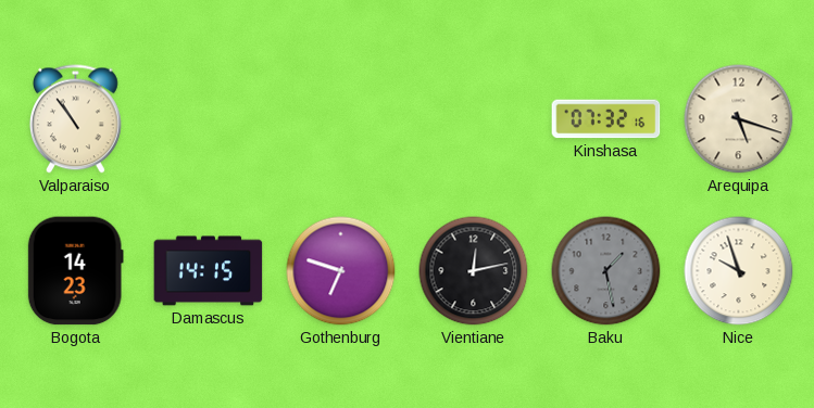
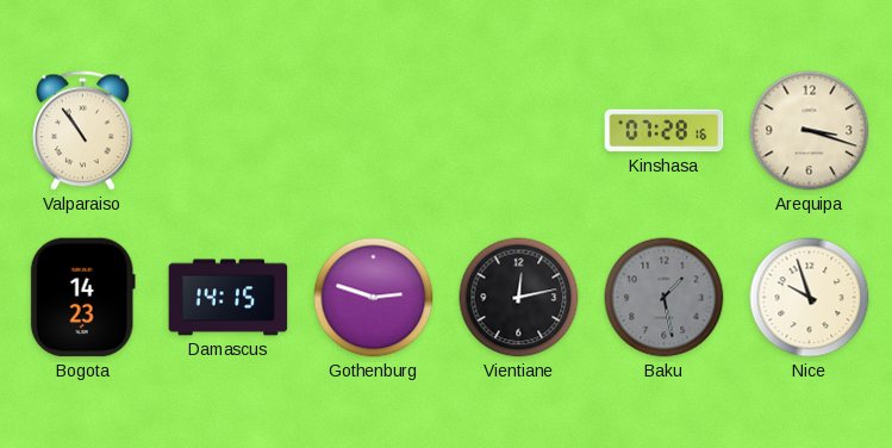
Kinshasa: 07:32 -> 07:28 (665, 131)
Arequipa: 5:18 -> 3:18 (810, 131)
Gothenburg: 6:48 -> 2:48 (374, 298)
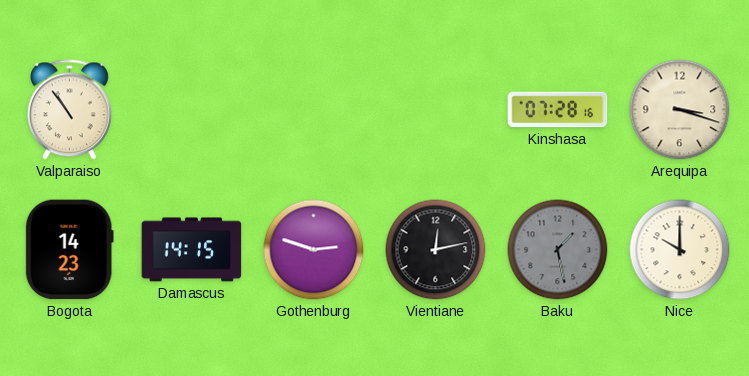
Nice: 9:57 -> 10:00 (680, 250)
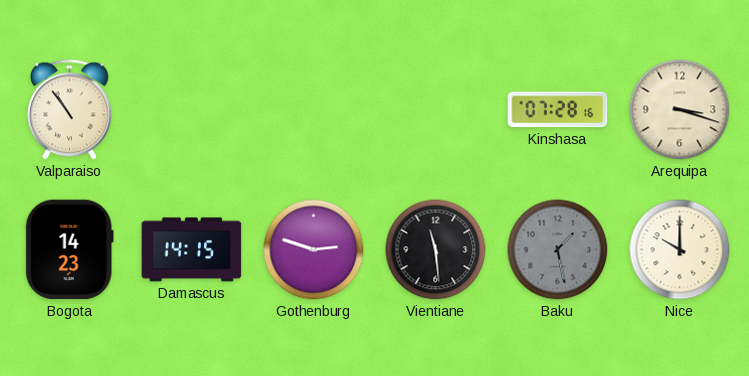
Vientiane: 12:13 -> 11:29 (436, 250)
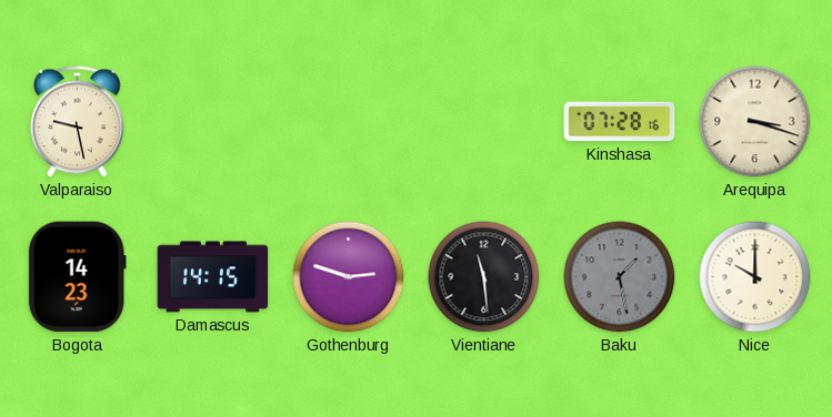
Valparaiso: 10:54 -> 9:28 (77, 122)
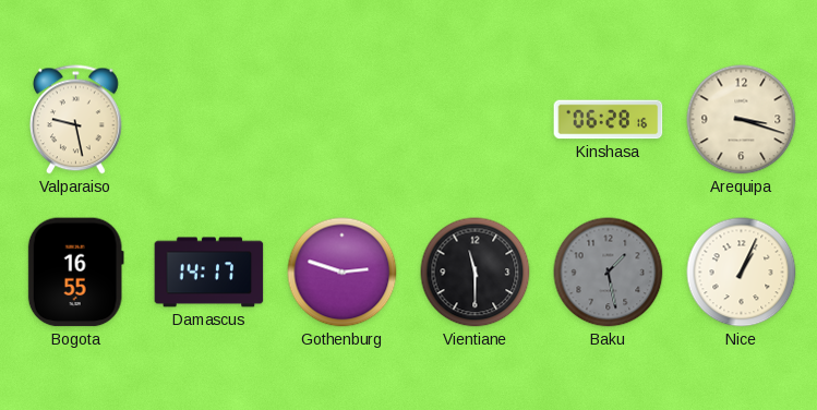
Kinshasa: 07:28 -> 06:28 (609, 120)
Bogota: 14:23 -> 16:55 (75, 273)
Damascus: 14:15 -> 14:17 (209, 273)
Vientiane: 11:29 -> 11:30 (476, 273)
Nice: 10:00 -> 1:04 (742, 273)
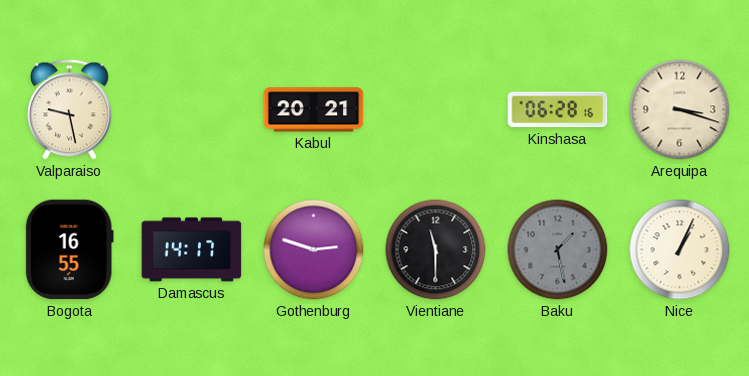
Kabul: none -> 20:21 (314, 110)
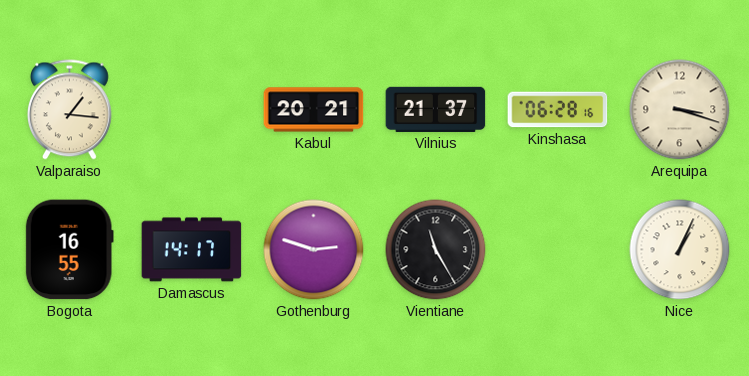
Valparaiso: 9:28 -> 1:16 (69, 110)
Vilnius: none -> 21:37 (436, 109)
Vientiane: 11:30 -> 11:25 (436, 250)
Baku: 1:28 -> none (558, 250)
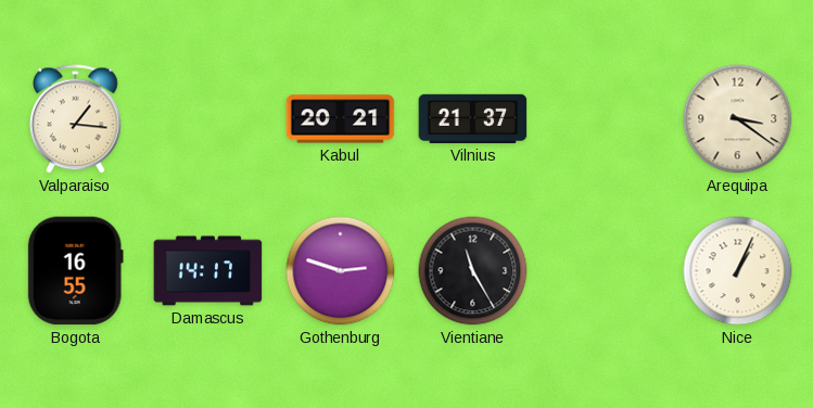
Kinshasa: 06:28 -> none (558, 110)
Arequipa: 3:18 -> 3:21 (738, 119)
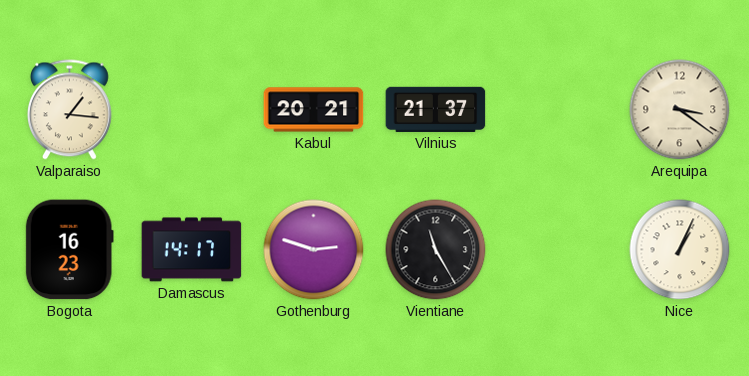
Bogota: 16:55 -> 16:23 (69, 250)
